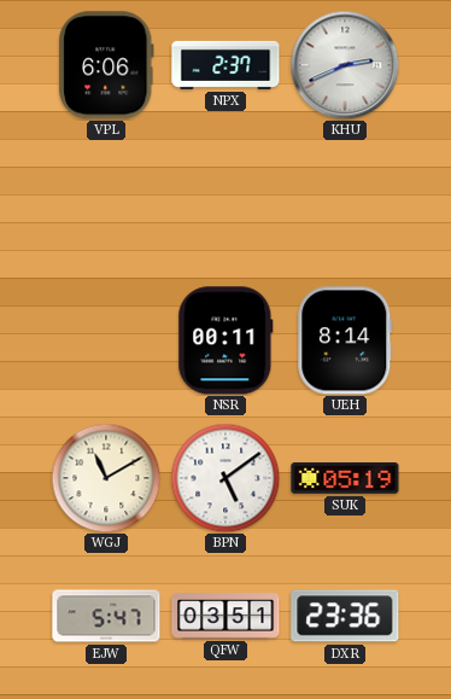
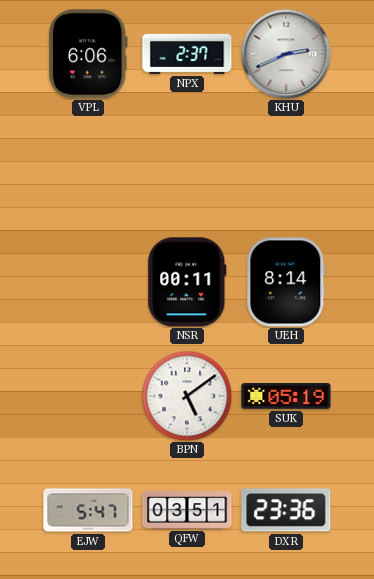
WGJ: 11:10 -> none (106, 478)
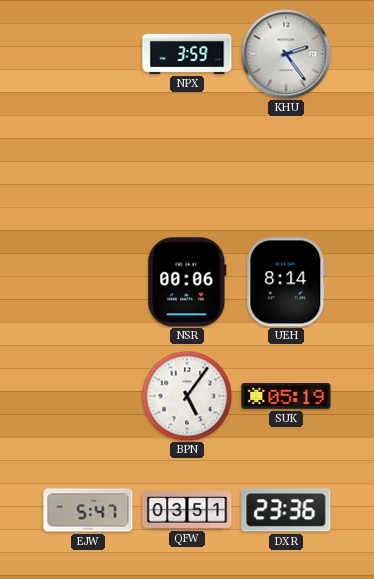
VPL: 6:06 -> none (88, 54)
NPX: 2:37 -> 3:59 (187, 54)
KHU: 2:41 -> 2:24 (286, 54)
NSR: 00:11 -> 00:06 (187, 282)
BPN: 5:09 -> 5:06 (187, 396)
